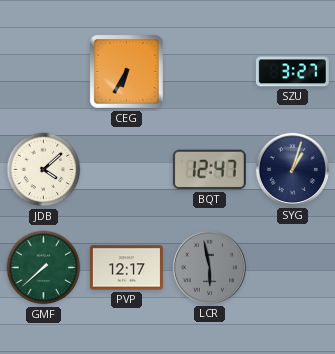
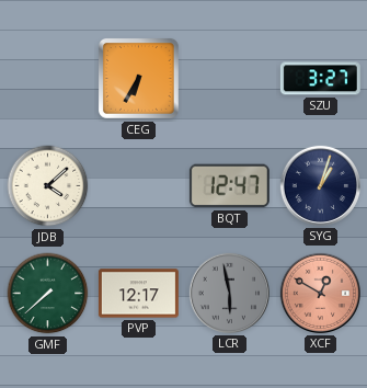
XCF: none -> 12:50 (320, 293)
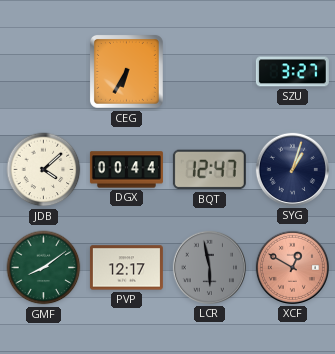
DGX: none -> 00:44 (126, 170)
GMF: 7:38 -> 8:09 (44, 268)
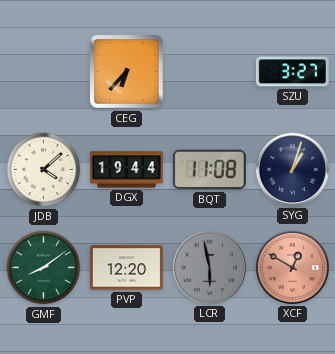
CEG: 6:35 -> 6:37 (126, 71)
DGX: 00:44 -> 19:44 (126, 170)
BQT: 12:47 -> 11:08 (209, 170)
PVP: 12:17 -> 12:20 (126, 268)
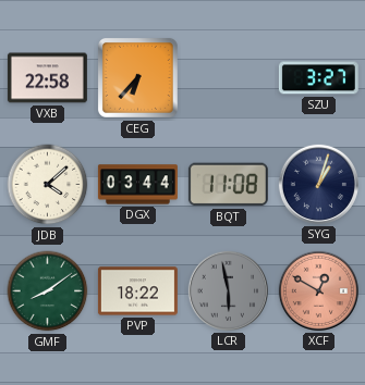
VXB: none -> 22:58 (47, 78)
DGX: 19:44 -> 03:44 (137, 185)
PVP: 12:20 -> 18:22 (137, 291)
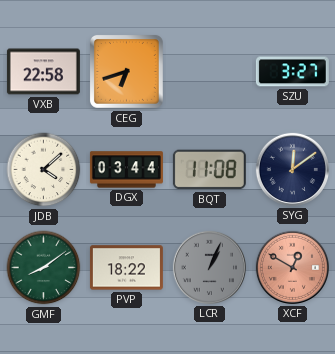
CEG: 6:37 -> 6:42 (126, 71)
SYG: 1:03 -> 12:09 (292, 169)
LCR: 5:58 -> 1:04 (209, 267)
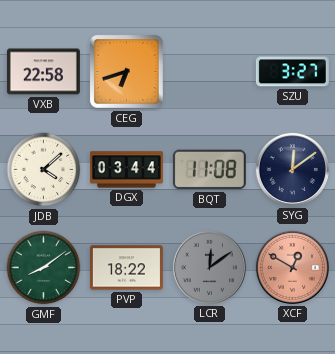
LCR: 1:04 -> 12:09 (209, 267)
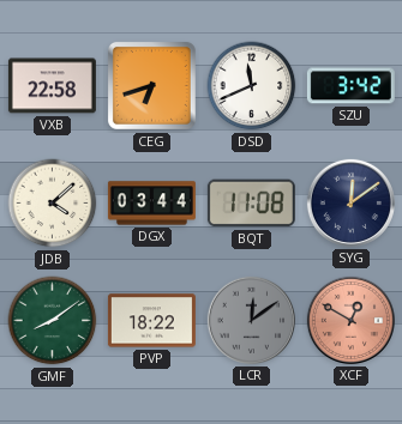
DSD: none -> 11:41 (252, 86)
SZU: 3:27 -> 3:42 (350, 86)
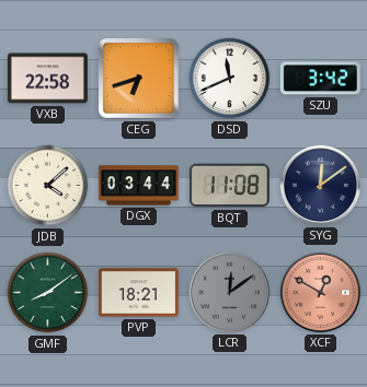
PVP: 18:22 -> 18:21 (138, 293)
